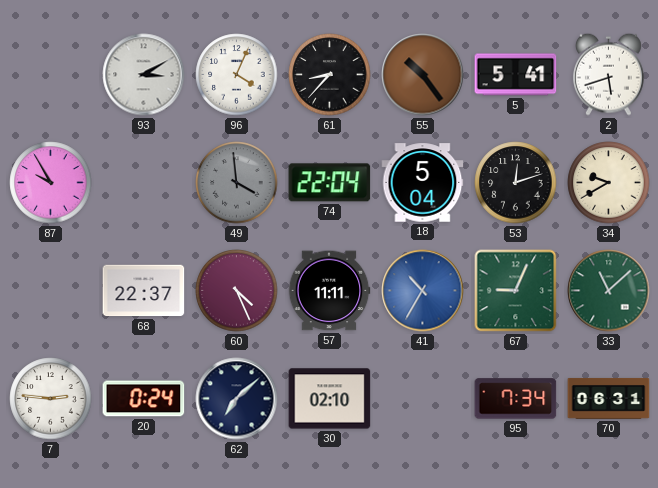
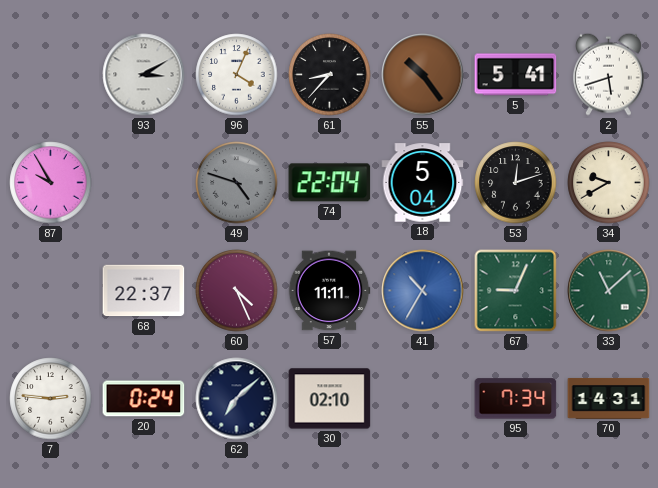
49: 3:59 -> 4:48 (237, 183)
70: 06:31 -> 14:31 (609, 398)
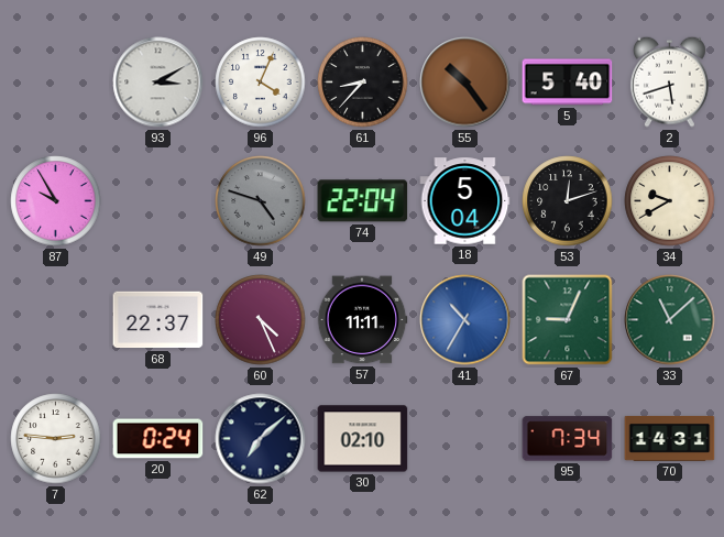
5: 5:41 -> 5:40 (568, 83)
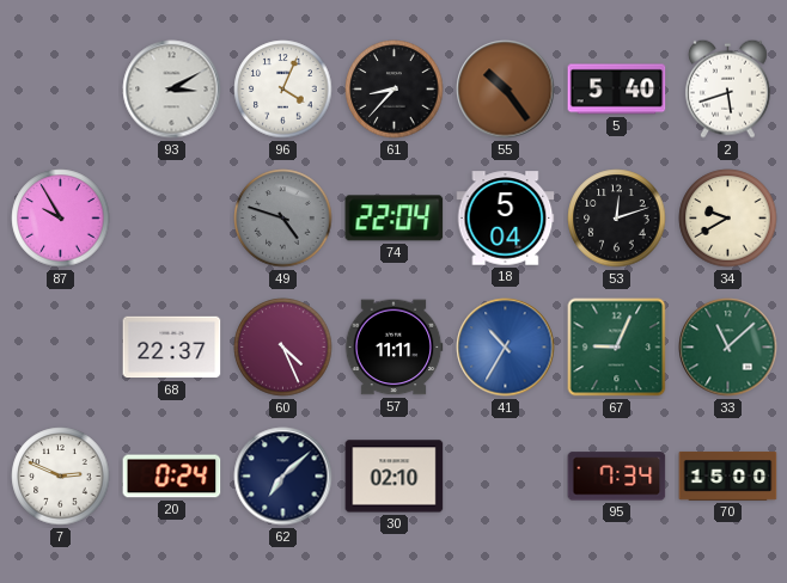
7: 2:46 -> 2:49 (61, 477)
70: 14:31 -> 15:00 (728, 475)
